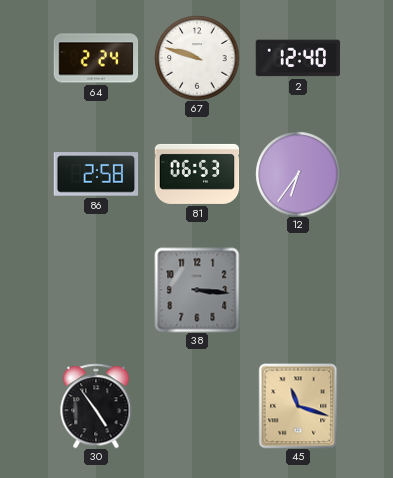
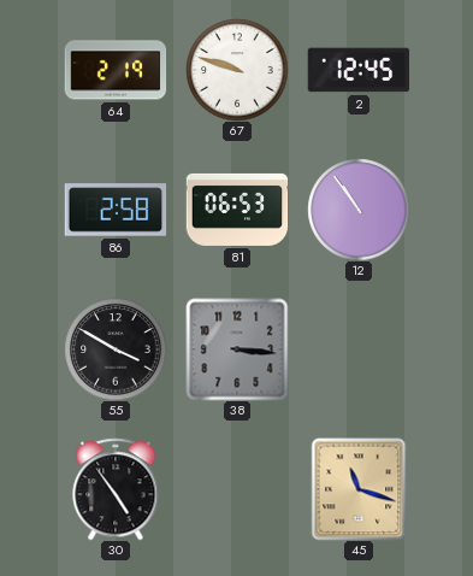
64: 2:24 -> 2:19 (116, 70)
2: 12:40 -> 12:45 (359, 70)
12: 6:36 -> 10:54 (359, 210)
55: none -> 3:50 (116, 349)
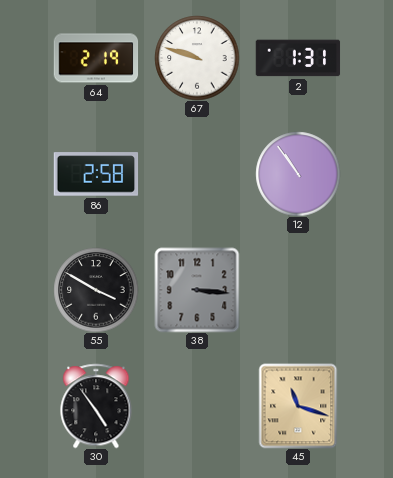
2: 12:45 -> 1:31 (298, 58)
81: 06:53 -> none (237, 210)
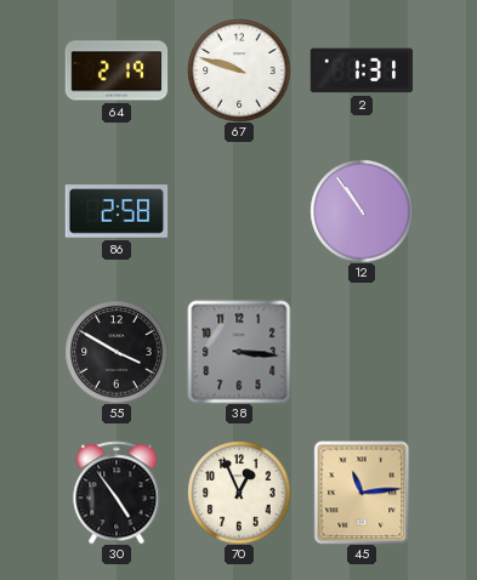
70: none -> 12:56 (239, 493)
45: 11:18 -> 11:14 (362, 493)
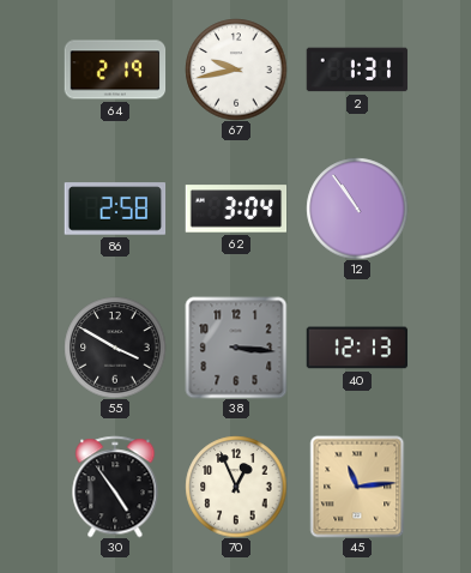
67: 9:48 -> 9:43 (236, 70)
62: none -> 3:04 (236, 209)
40: none -> 12:13 (357, 348)
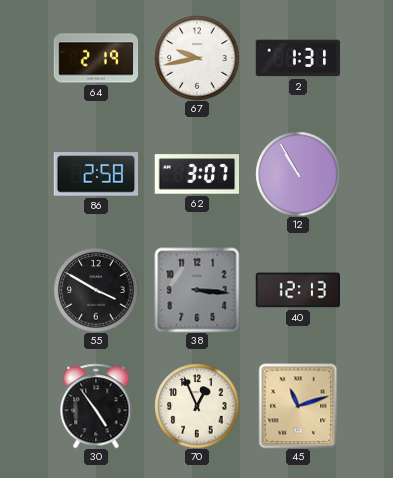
62: 3:04 -> 3:07 (197, 174)
12: 10:54 -> 10:55 (298, 174)
45: 11:14 -> 11:12 (298, 406)
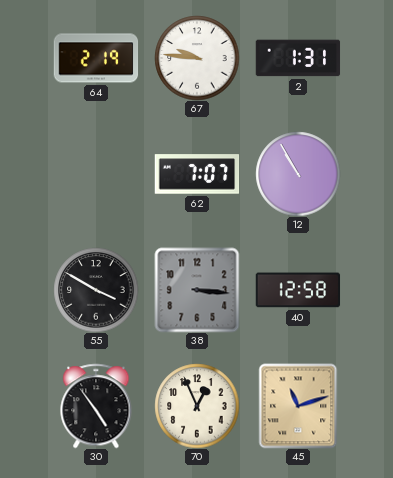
67: 9:43 -> 9:46 (197, 58)
86: 2:58 -> none (96, 174)
62: 3:07 -> 7:07 (197, 174)
40: 12:13 -> 12:58 (298, 290)
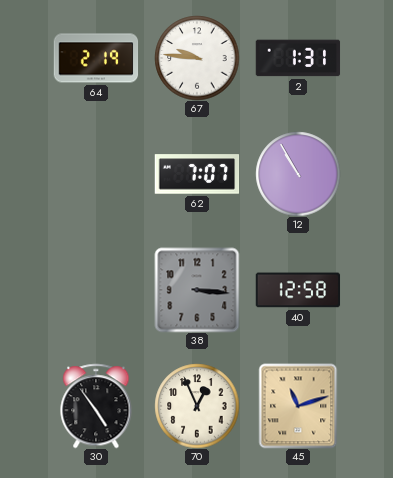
55: 3:50 -> none (96, 290)
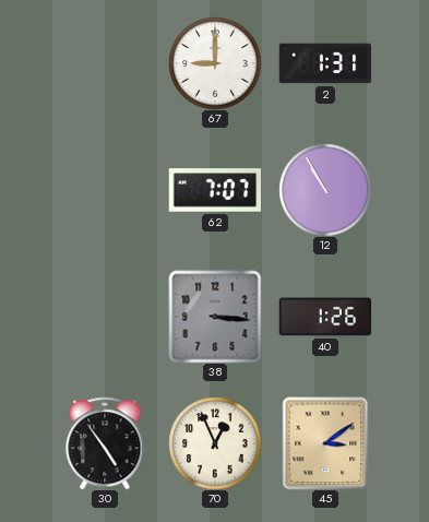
64: 2:19 -> none (96, 58)
67: 9:46 -> 9:00 (215, 63)
40: 12:58 -> 1:26 (325, 317)
45: 11:12 -> 3:09 (325, 443)
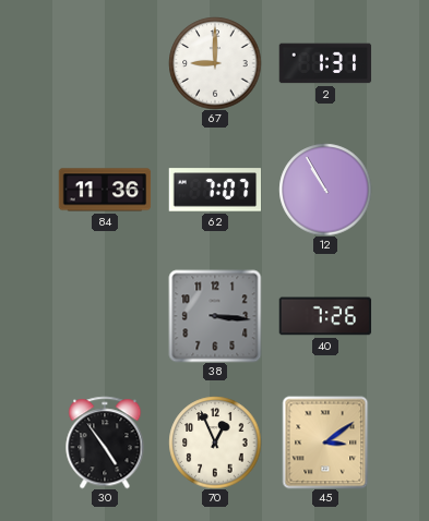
84: none -> 11:36 (105, 190)
40: 1:26 -> 7:26 (325, 316)
